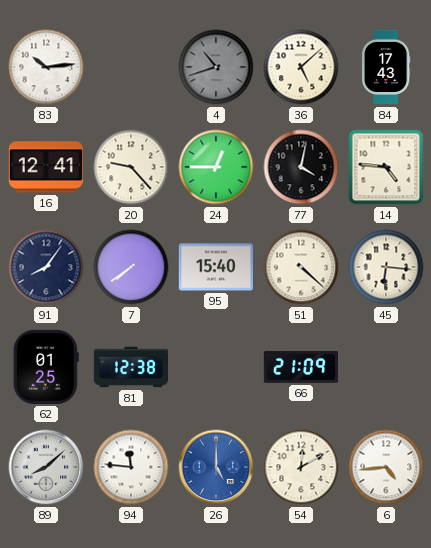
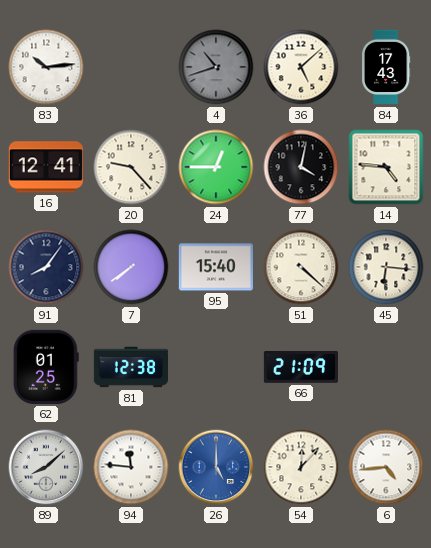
54: 12:10 -> 12:07 (301, 467)
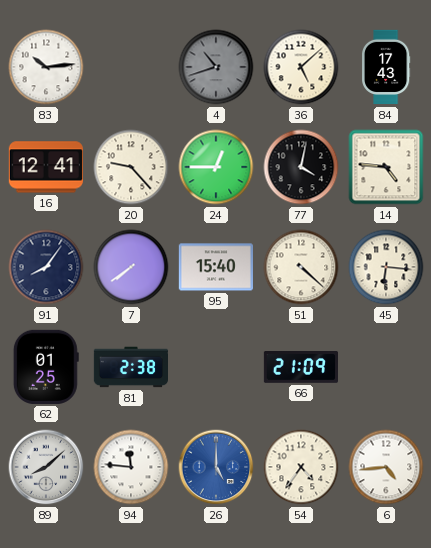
81: 12:38 -> 2:38 (130, 367)
54: 12:07 -> 4:36 (301, 467)
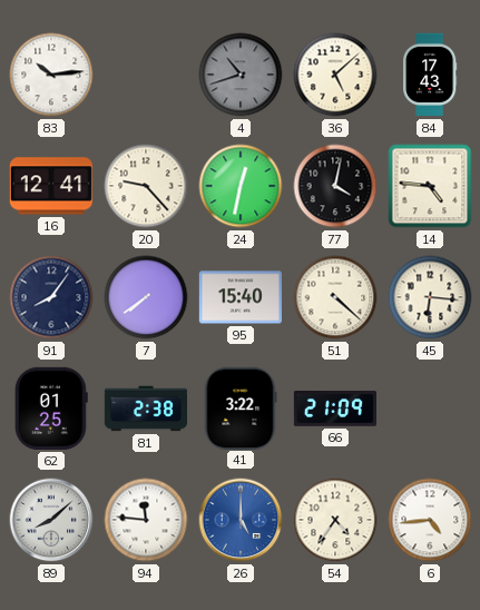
24: 12:45 -> 12:32 (241, 186)
41: none -> 3:22 (241, 407)
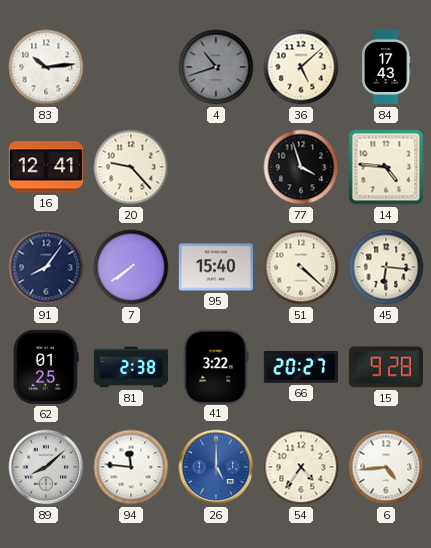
24: 12:32 -> none (241, 186)
77: 4:02 -> 3:57 (301, 167)
66: 21:09 -> 20:27 (300, 368)
15: none -> 9:28 (386, 367)
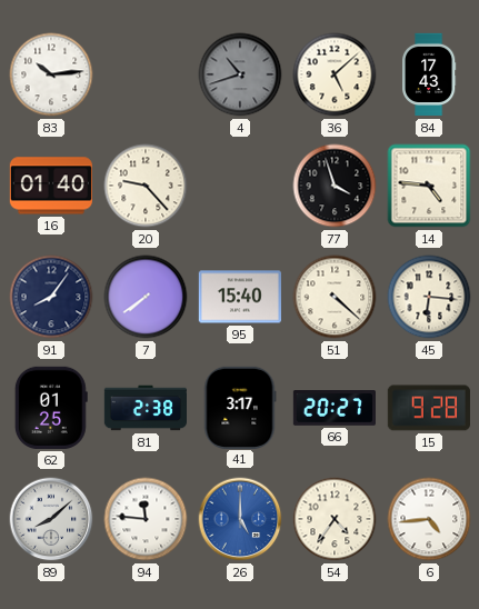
16: 12:41 -> 01:40 (51, 186)
41: 3:22 -> 3:17 (240, 407)
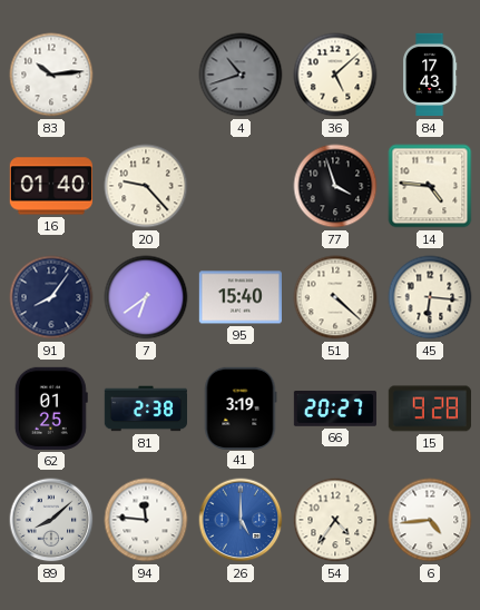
7: 7:39 -> 6:39 (146, 297)
41: 3:17 -> 3:19 (241, 407)
